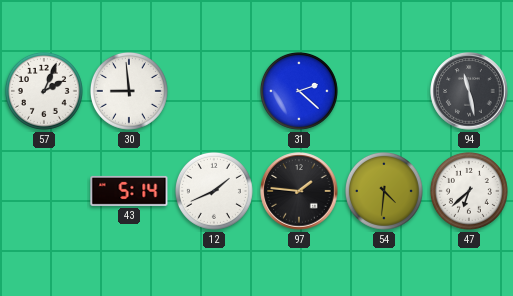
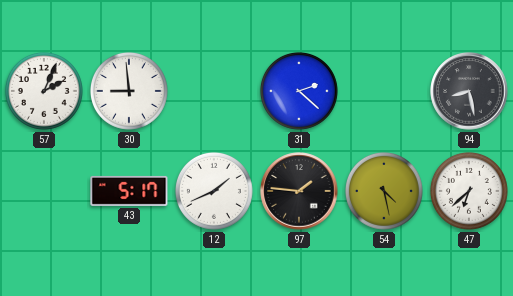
94: 11:28 -> 8:28 (469, 91)
43: 5:14 -> 5:17 (129, 191)
54: 4:31 -> 4:28 (384, 191)
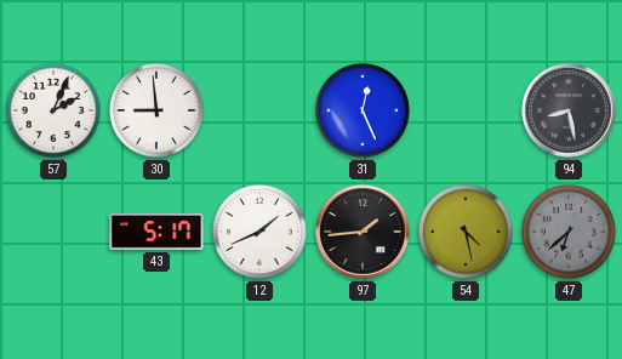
31: 2:22 -> 12:26 (363, 110)
97: 1:46 -> 1:44 (363, 232)
47 dial: white -> grey (569, 232)
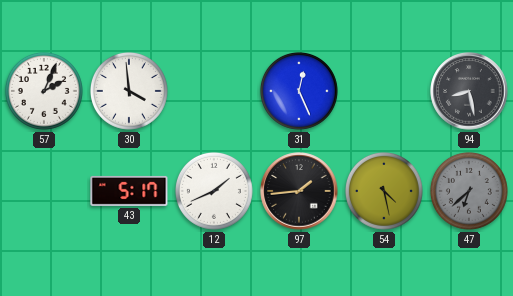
30: 8:59 -> 3:59 (129, 91)
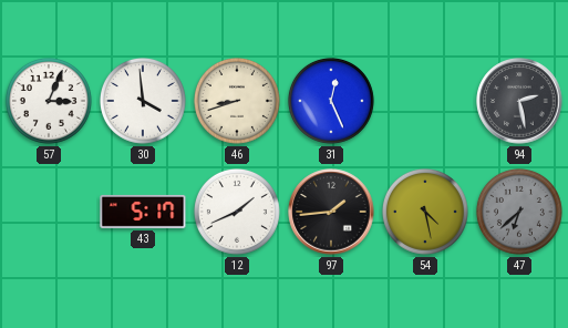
57: 2:04 -> 3:04 (49, 101)
46: none -> 8:42 (237, 101)
94: 8:28 -> 2:28 (519, 101)
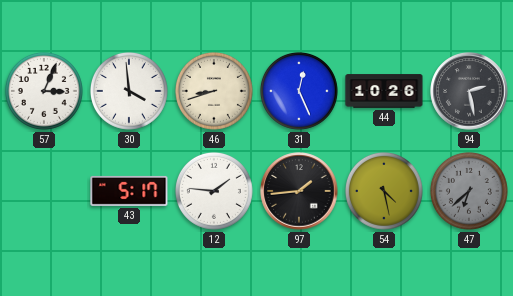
44: none -> 10:26 (384, 91)
12: 1:41 -> 1:46 (214, 191)
